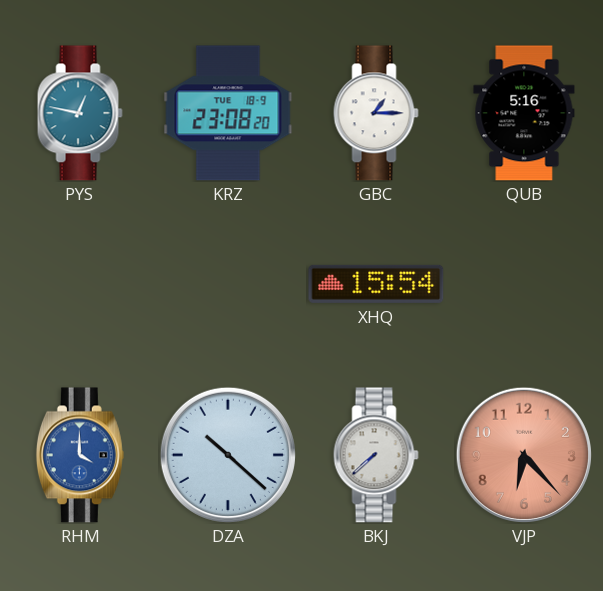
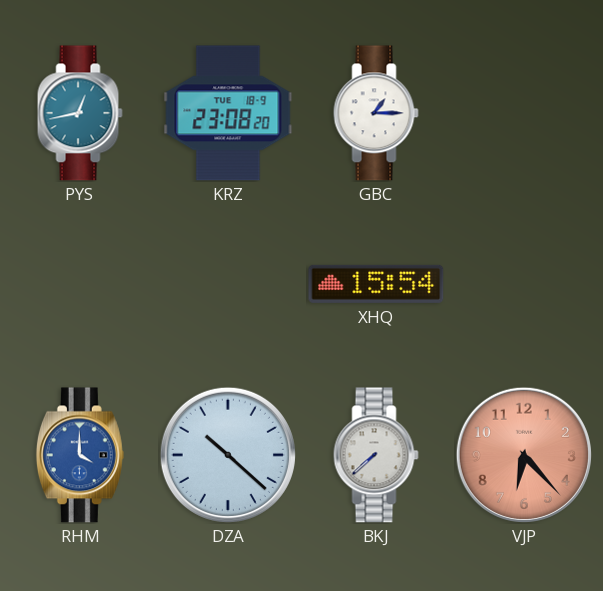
PYS: 12:47 -> 12:43 (80, 113)
QUB: 5:16 -> none (524, 113)
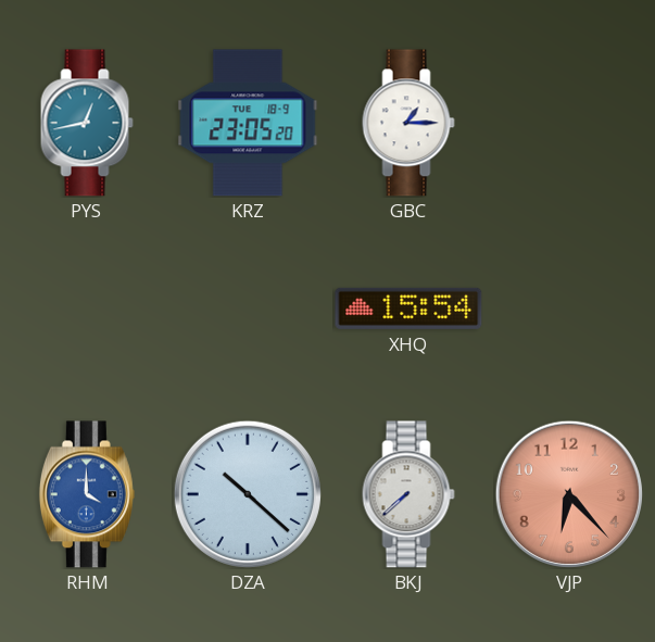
KRZ: 23:08 -> 23:05 (248, 123)
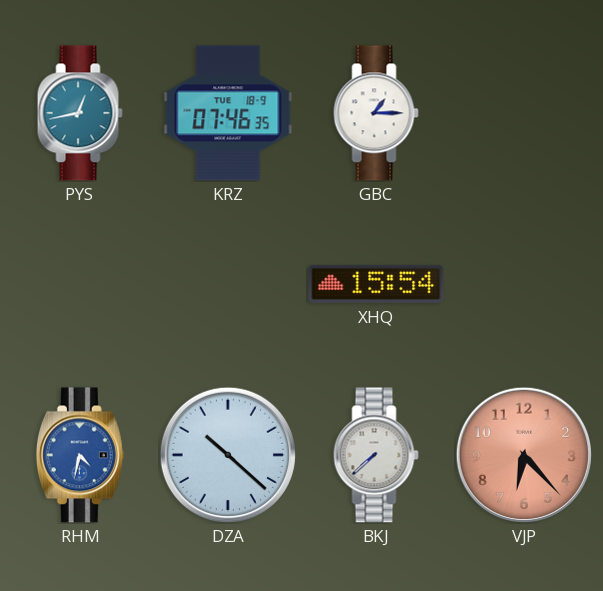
KRZ: 23:05 -> 07:46 (228, 113)
RHM: 4:00 -> 4:32 (80, 455)
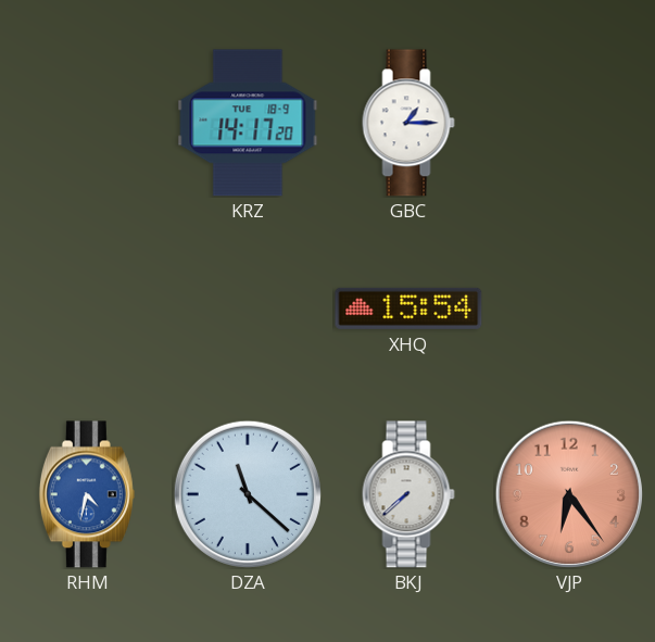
PYS: 12:43 -> none (80, 113)
KRZ: 07:46 -> 14:17 (248, 123)
DZA: 10:22 -> 11:22 (248, 494)
VJP: 6:23 -> 6:24 (569, 494)
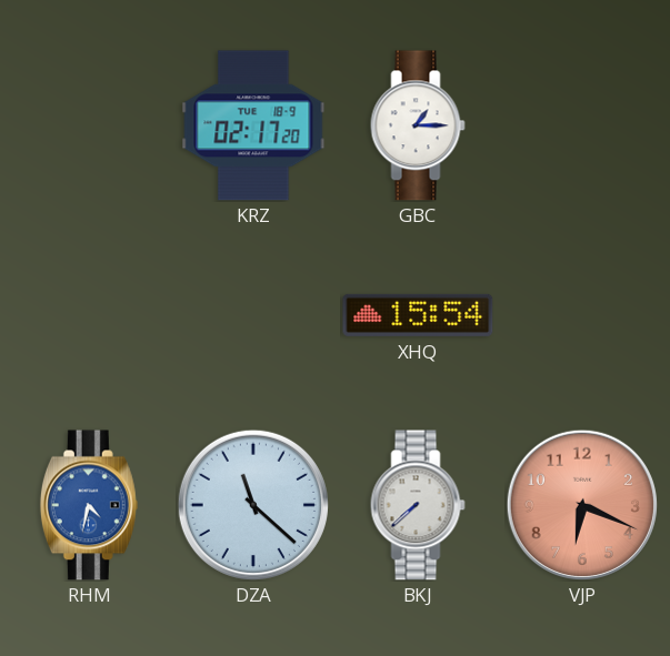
KRZ: 14:17 -> 02:17 (253, 125)
VJP: 6:24 -> 6:19 (582, 505)
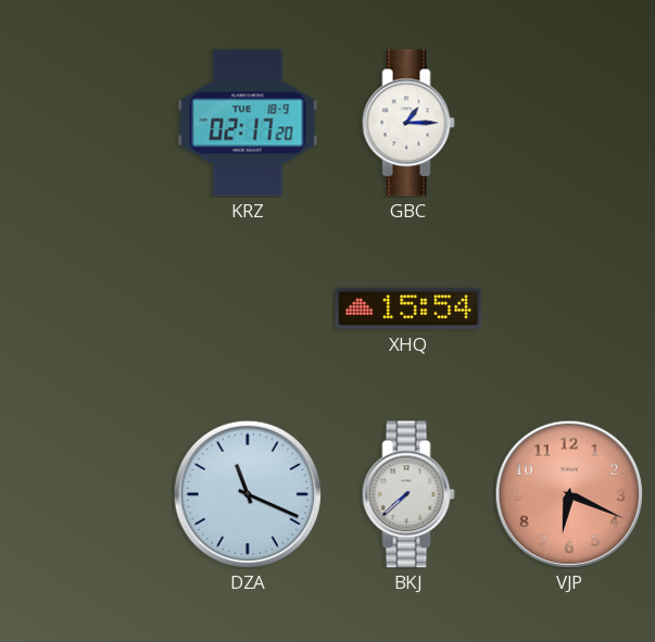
RHM: 4:32 -> none (89, 505)
DZA: 11:22 -> 11:19 (248, 494)
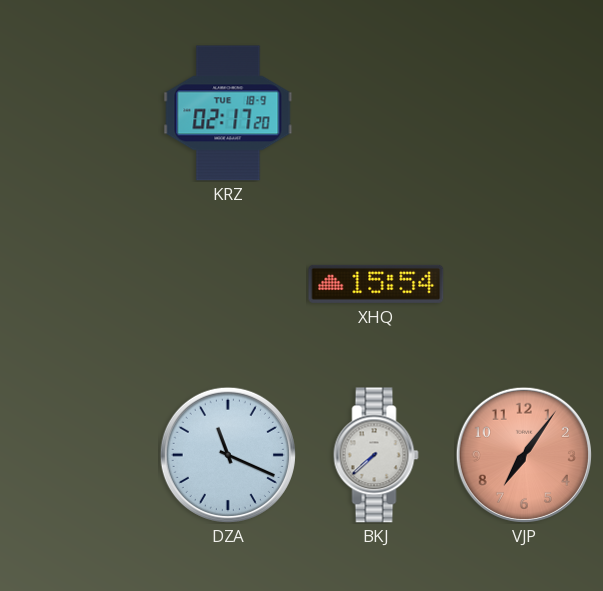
GBC: 1:15 -> none (408, 123)
VJP: 6:19 -> 7:06 (524, 455)
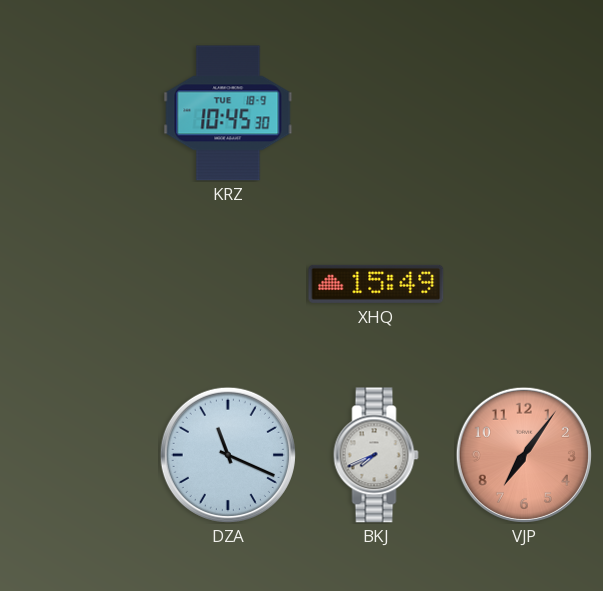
KRZ: 02:17 -> 10:45 (228, 113)
XHQ: 15:54 -> 15:49 (376, 284)
BKJ: 7:38 -> 7:41 (376, 455)
